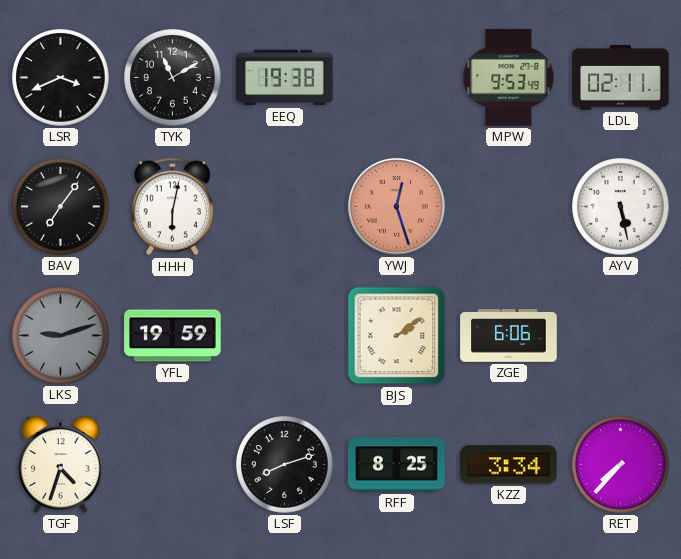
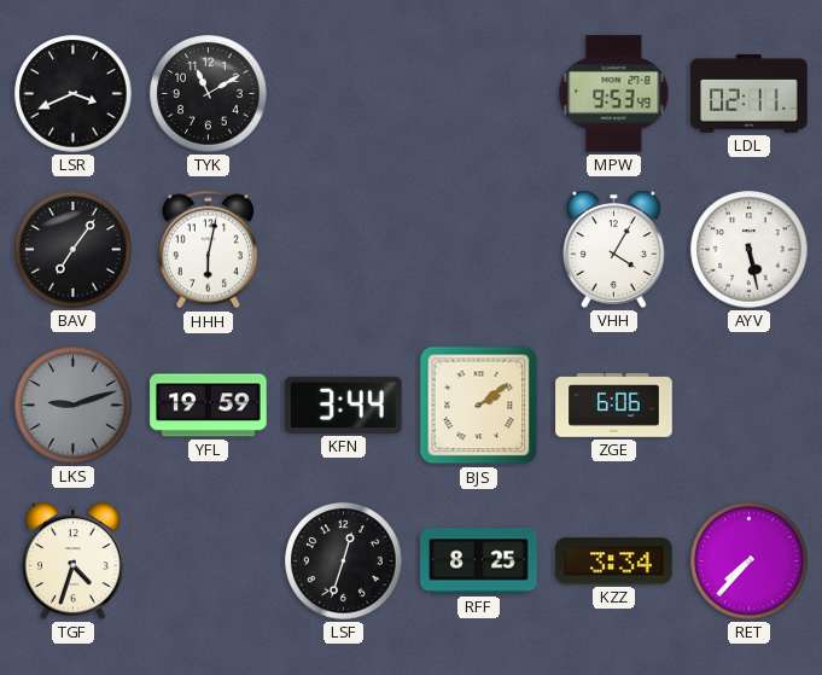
EEQ: 19:38 -> none (285, 78)
YWJ: 12:27 -> none (396, 206)
VHH: none -> 4:05 (614, 249)
KFN: none -> 3:44 (344, 405)
LSF: 8:12 -> 12:33 (344, 561)
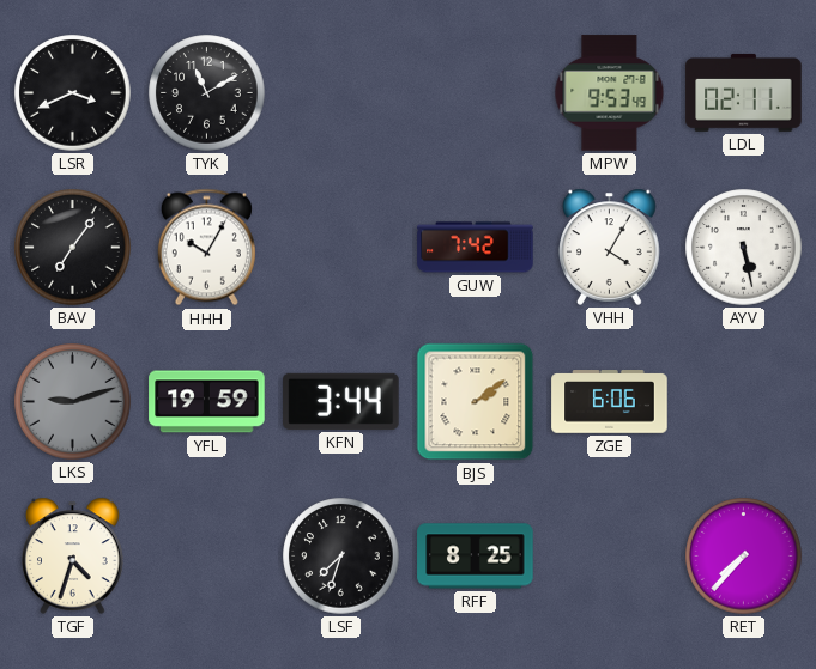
HHH: 6:02 -> 10:05 (206, 248)
GUW: none -> 7:42 (476, 248)
LSF: 12:33 -> 7:33 (341, 557)
KZZ: 3:34 -> none (614, 561)
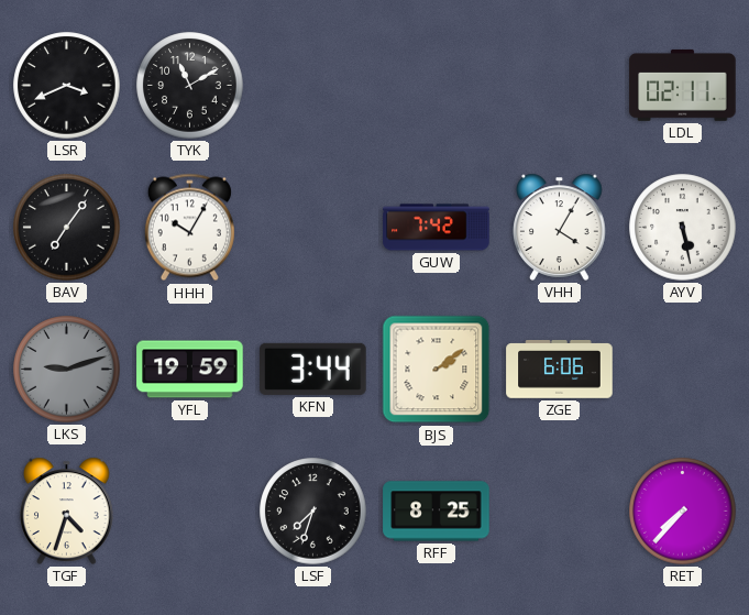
MPW: 9:53 -> none (610, 93)
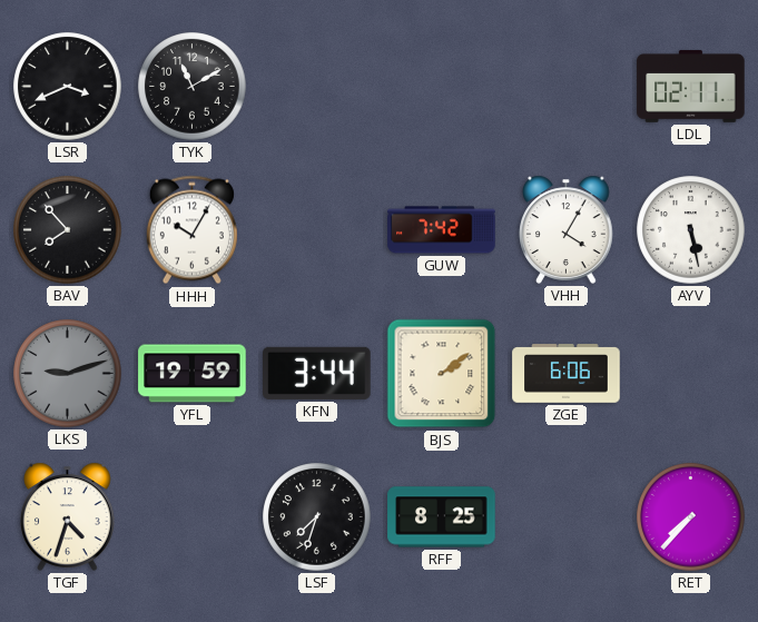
BAV: 7:06 -> 7:53 (68, 230)
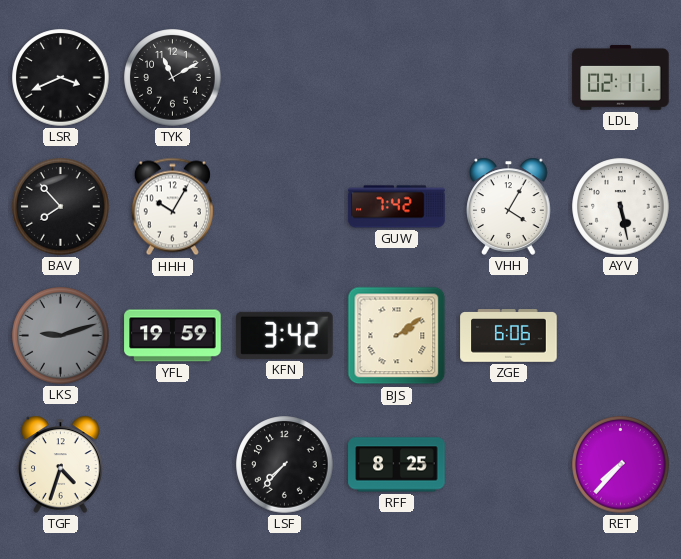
KFN: 3:44 -> 3:42 (285, 335)
LSF: 7:33 -> 7:37 (285, 465)
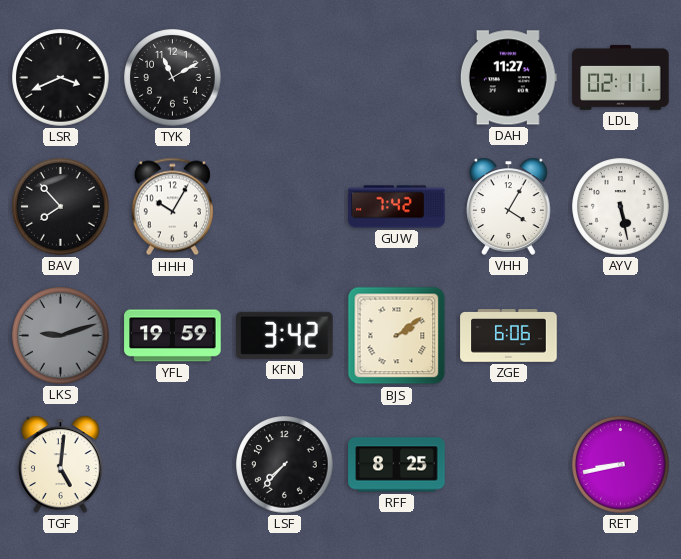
DAH: none -> 11:27 (508, 78)
TGF: 4:33 -> 5:01 (61, 464)
RET: 7:37 -> 8:43 (621, 465)
